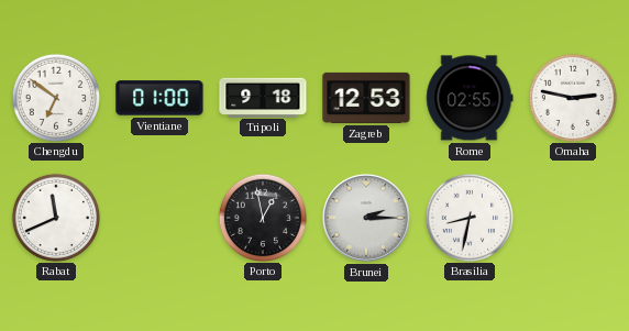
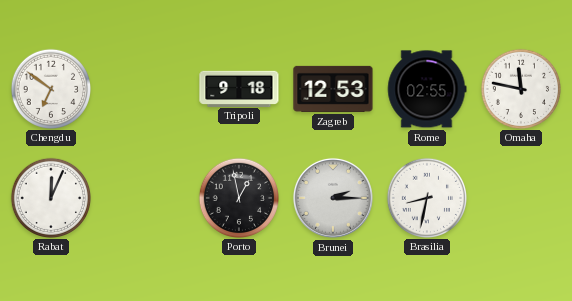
Vientiane: 01:00 -> none (159, 98)
Omaha: 2:47 -> 11:47 (520, 88)
Rabat: 11:41 -> 12:04 (50, 197)
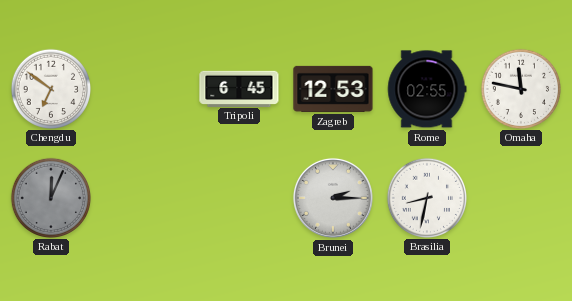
Tripoli: 9:18 -> 6:45 (239, 88)
Rabat dial: white -> grey (50, 197)
Porto: 12:58 -> none (238, 197)
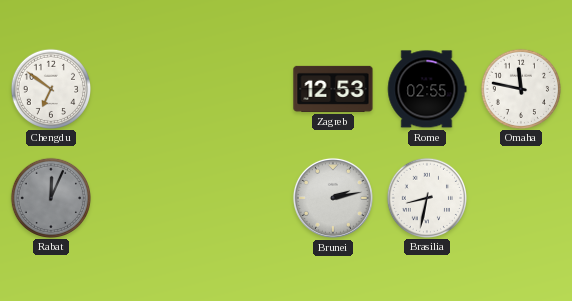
Tripoli: 6:45 -> none (239, 88)
Brunei: 2:15 -> 2:13 (333, 198)
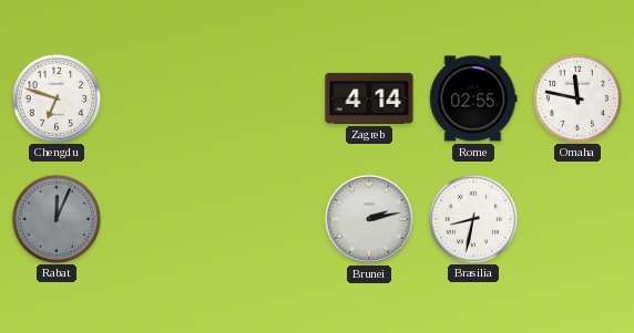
Chengdu: 6:51 -> 6:48 (55, 97)
Zagreb: 12:53 -> 4:14 (369, 98)
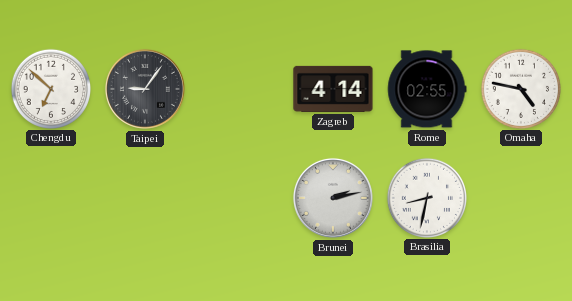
Chengdu: 6:48 -> 6:52 (50, 88)
Taipei: none -> 9:06 (145, 89)
Omaha: 11:47 -> 4:47 (520, 88)
Rabat: 12:04 -> none (55, 218)
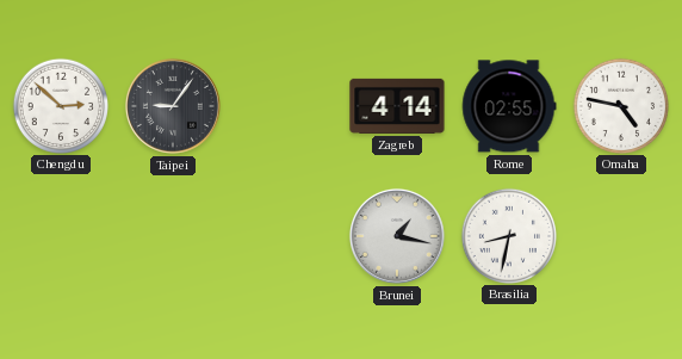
Chengdu: 6:52 -> 2:52 (60, 105)
Brunei: 2:13 -> 1:17 (397, 236)
